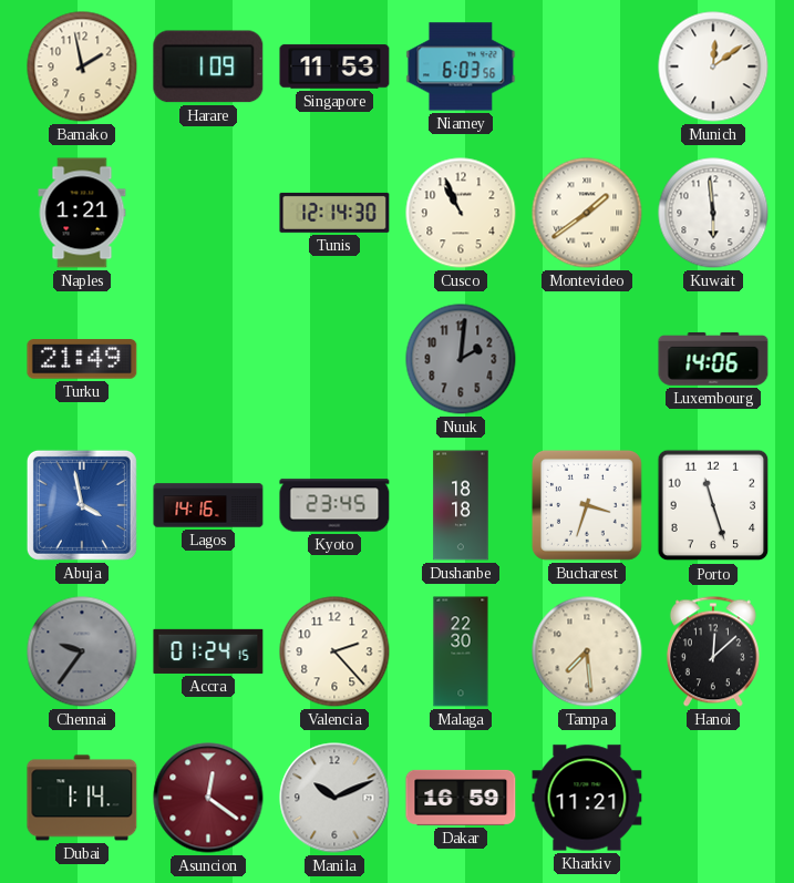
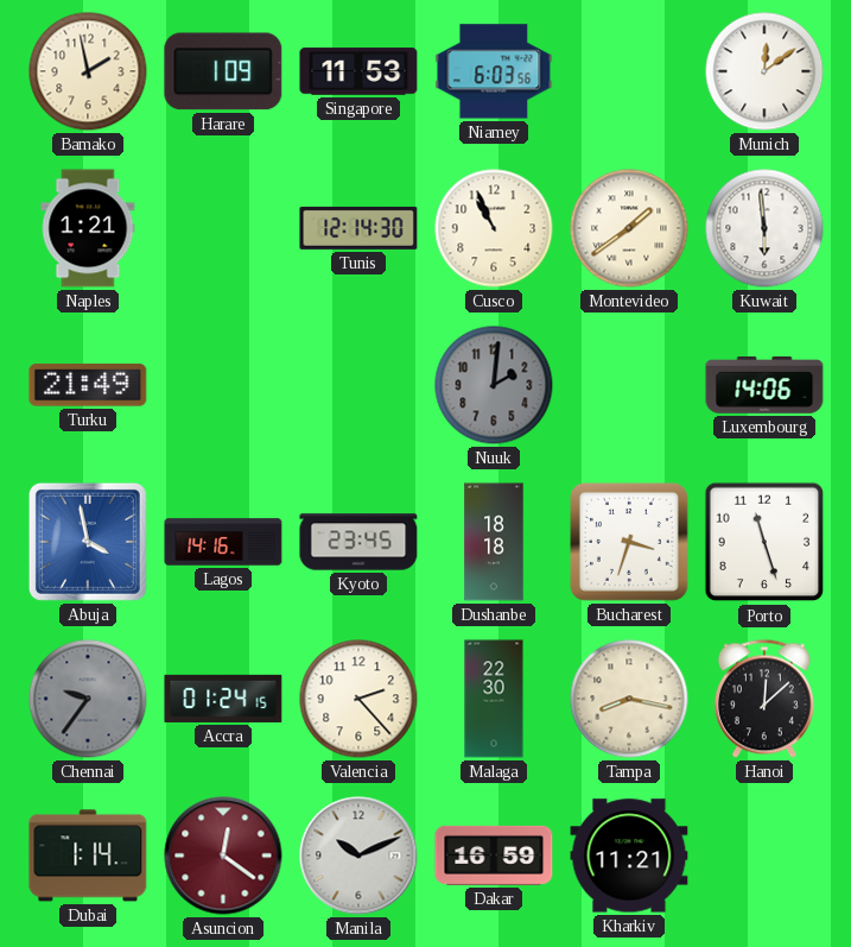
Tampa: 7:29 -> 8:17 (629, 699)
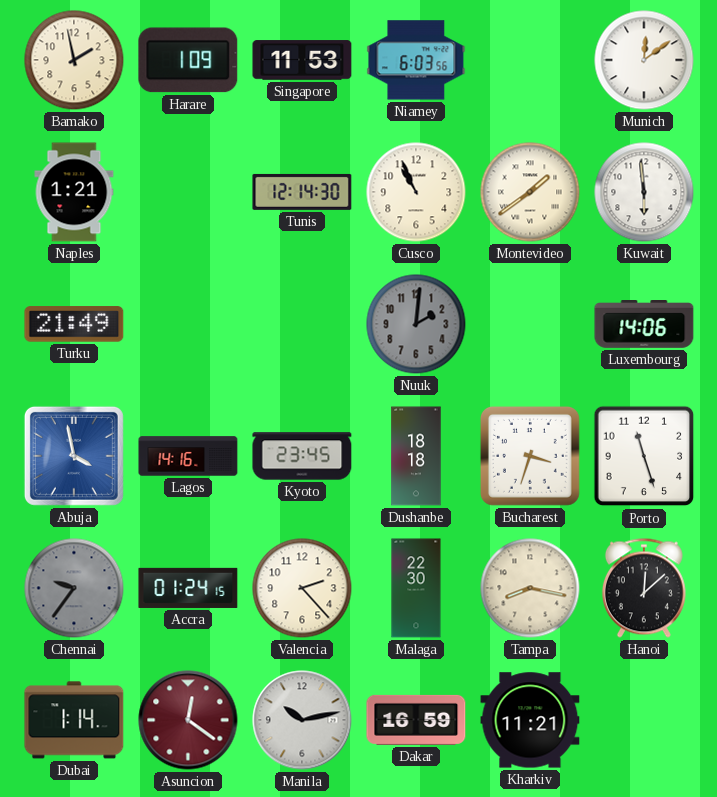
Manila: 10:11 -> 10:13 (302, 720)
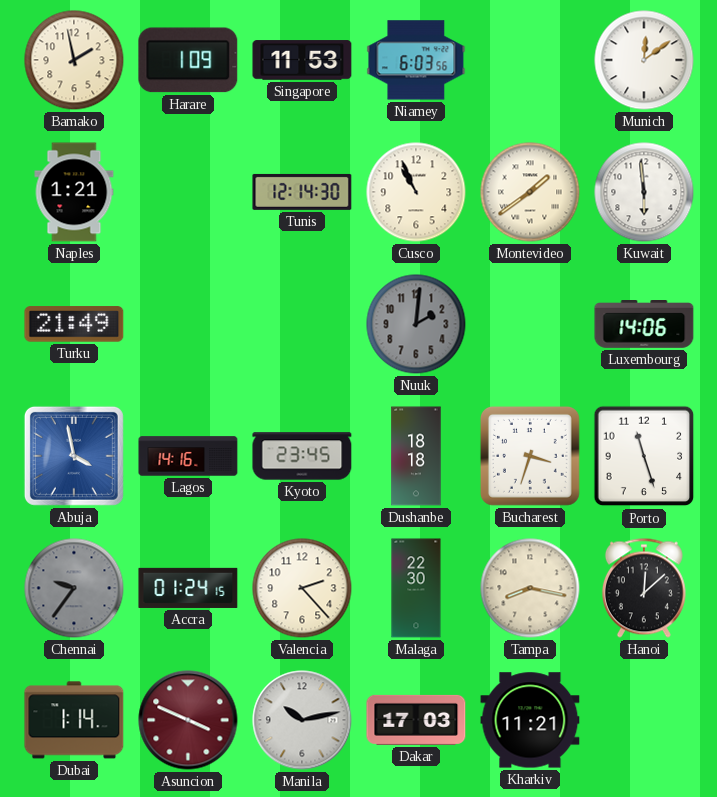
Asuncion: 12:21 -> 3:49 (188, 720)
Dakar: 16:59 -> 17:03 (416, 720)
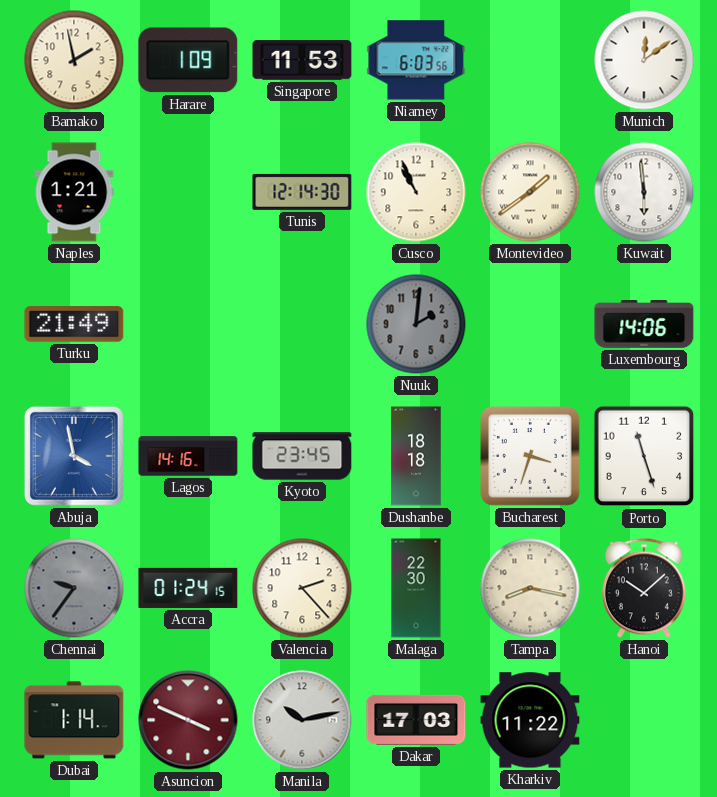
Hanoi: 12:08 -> 10:08 (644, 588)
Kharkiv: 11:21 -> 11:22 (530, 720)
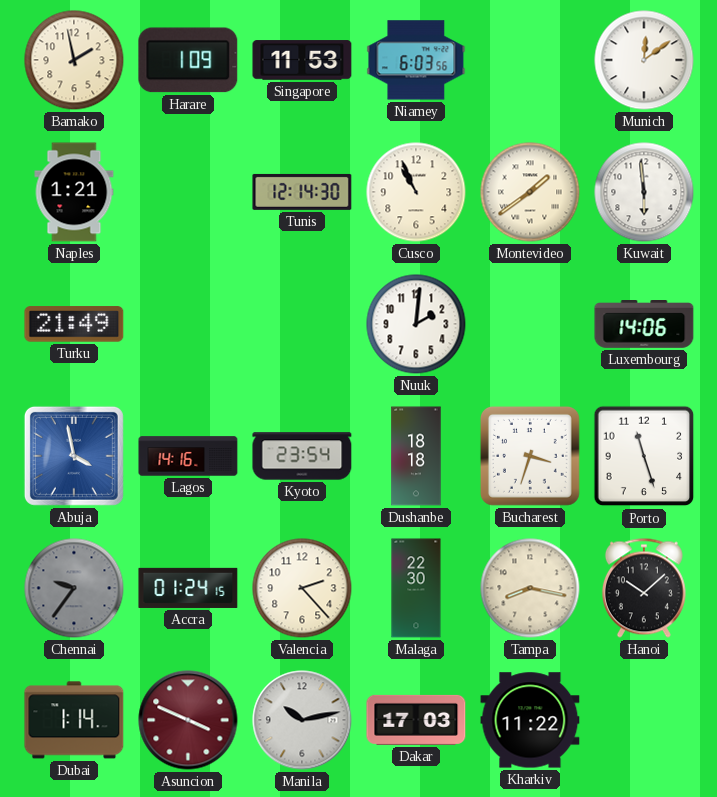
Nuuk dial: grey -> white (416, 324)
Kyoto: 23:45 -> 23:54 (302, 456)
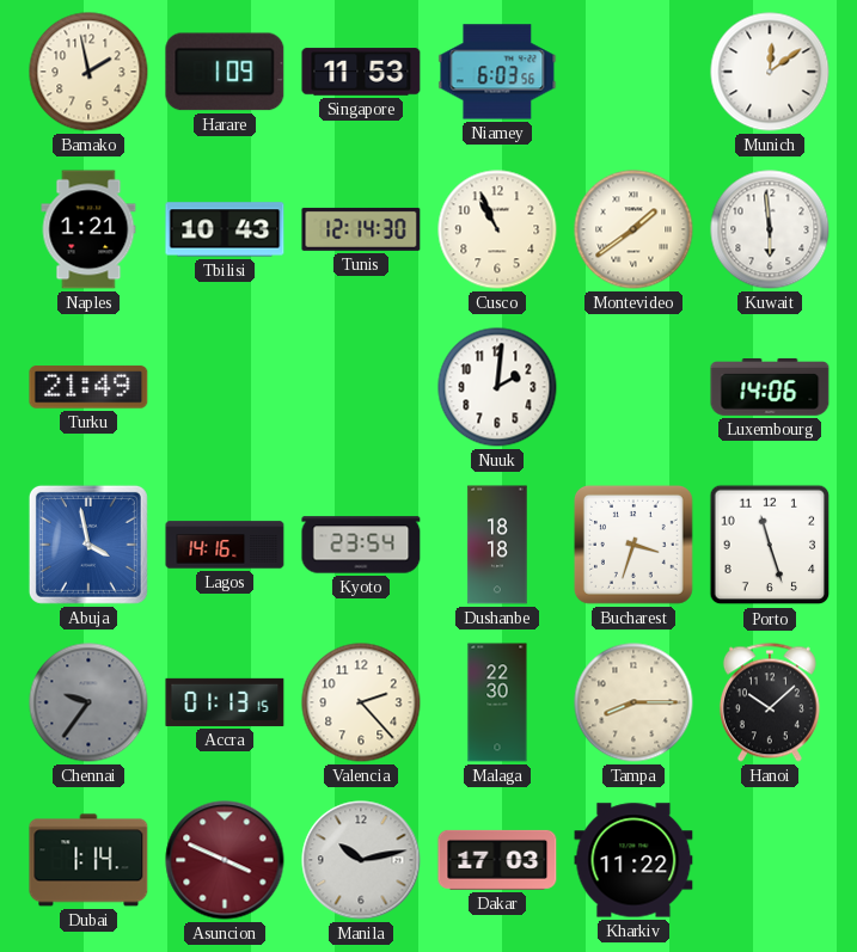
Tbilisi: none -> 10:43 (225, 229)
Accra: 01:24 -> 01:13 (225, 702)
Tampa: 8:17 -> 8:15 (633, 702)
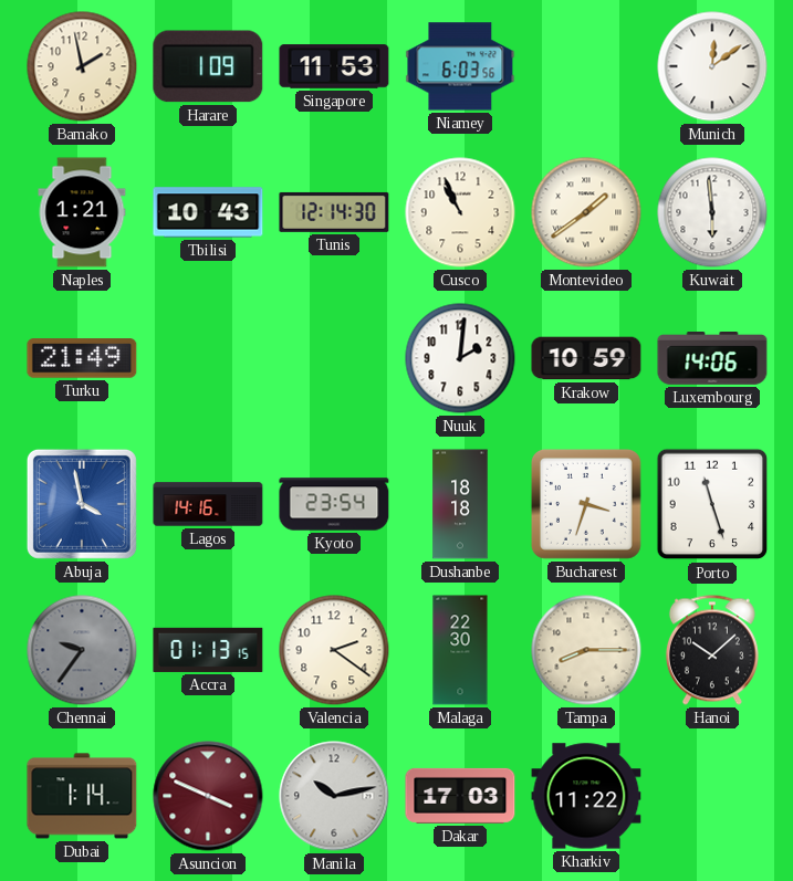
Krakow: none -> 10:59 (586, 358)
Valencia: 2:23 -> 2:21 (334, 650)
